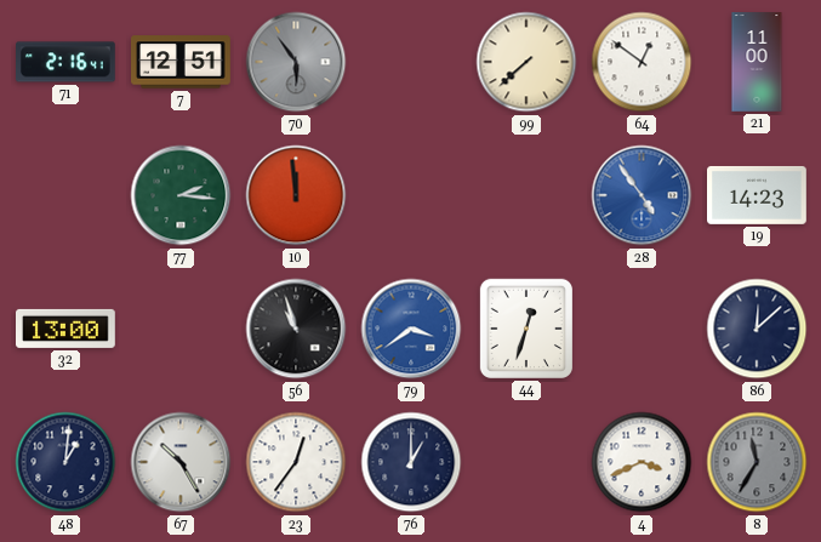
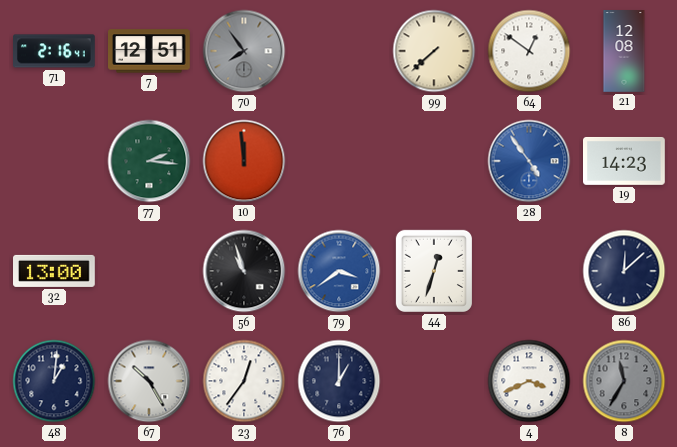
70: 5:54 -> 7:54 (244, 51)
21: 11:00 -> 12:08 (624, 51)
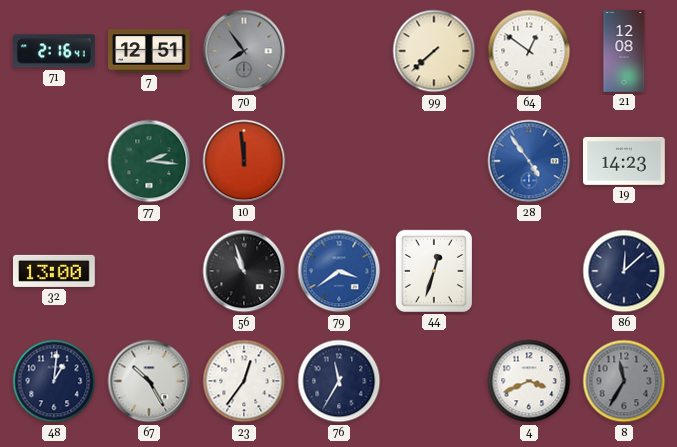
76: 1:00 -> 11:35 (339, 381)
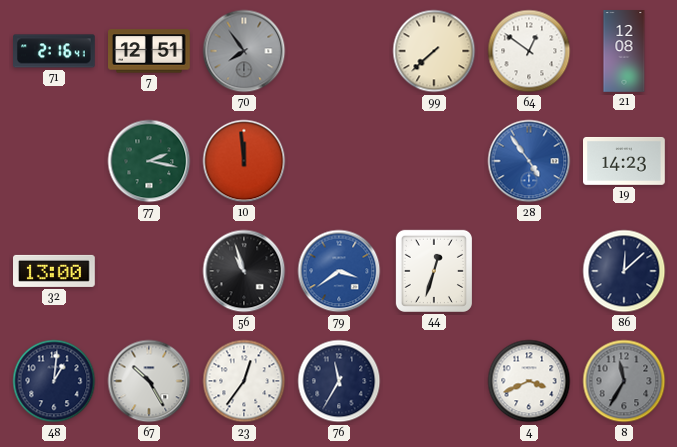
77: 2:16 -> 2:17 (149, 161)
